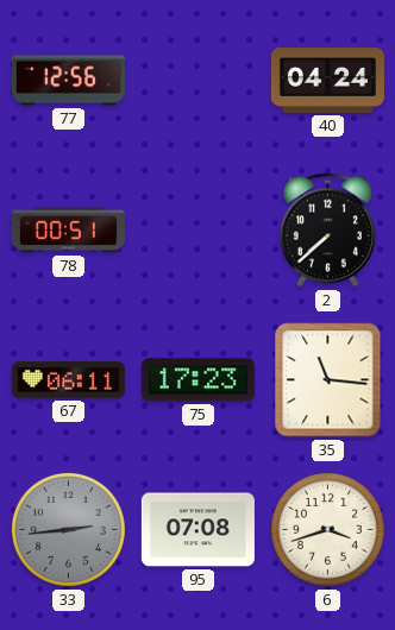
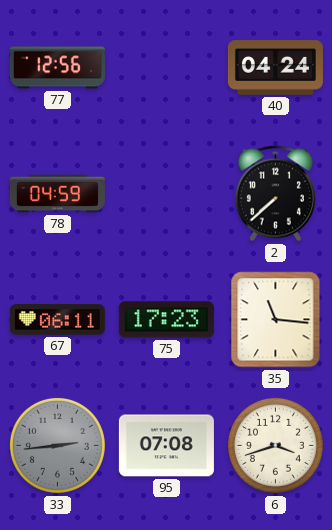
78: 00:51 -> 04:59 (57, 194)
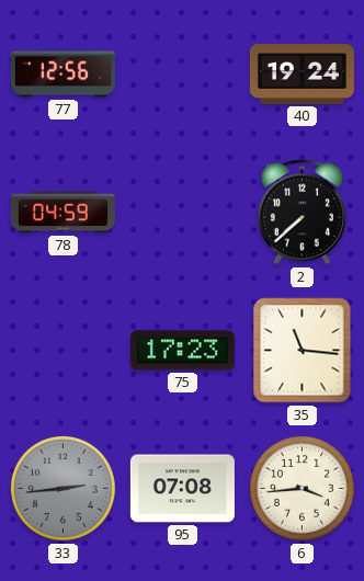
40: 04:24 -> 19:24 (302, 75)
67: 06:11 -> none (57, 320)
6: 3:42 -> 3:44 (302, 488)
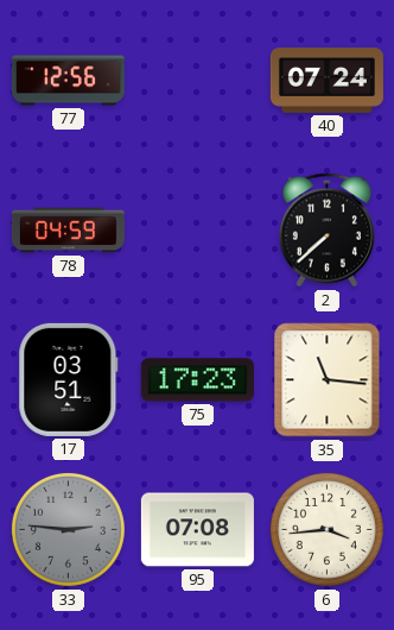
40: 19:24 -> 07:24 (326, 81)
17: none -> 03:51 (69, 379)
33: 2:44 -> 2:46 (68, 529)
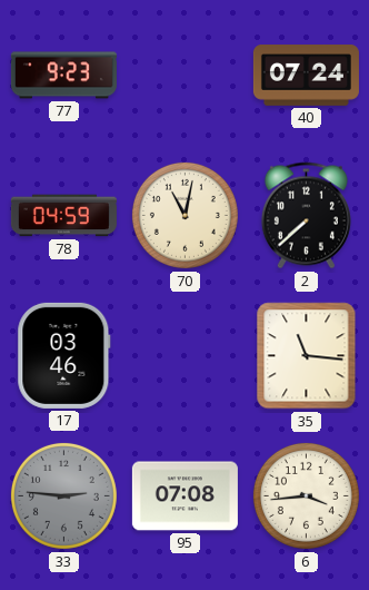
77: 12:56 -> 9:23 (63, 76)
70: none -> 11:02 (184, 215)
17: 03:51 -> 03:46 (64, 355)
75: 17:23 -> none (197, 380)
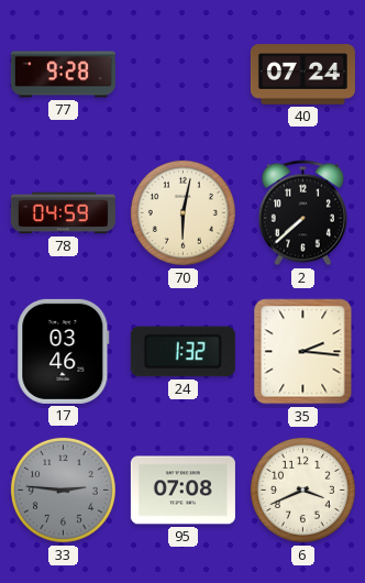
77: 9:23 -> 9:28 (63, 75)
70: 11:02 -> 6:02 (182, 212)
24: none -> 1:32 (182, 352)
35: 11:16 -> 2:16 (303, 352)
6: 3:44 -> 3:41 (302, 490)
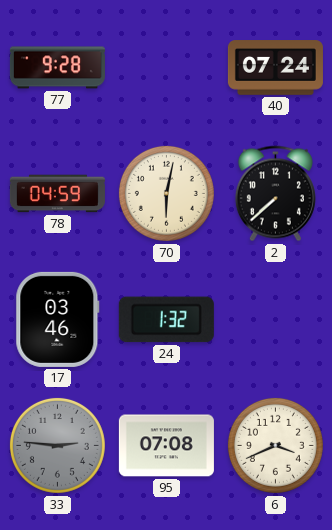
35: 2:16 -> none (303, 352)
